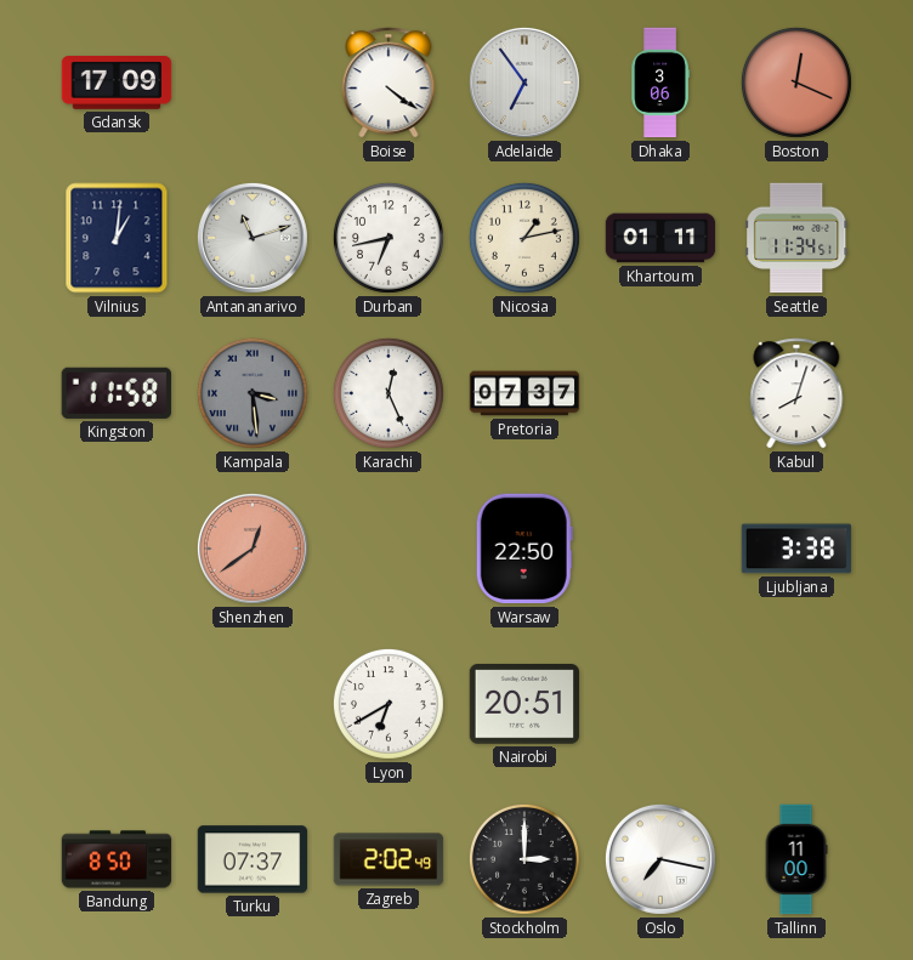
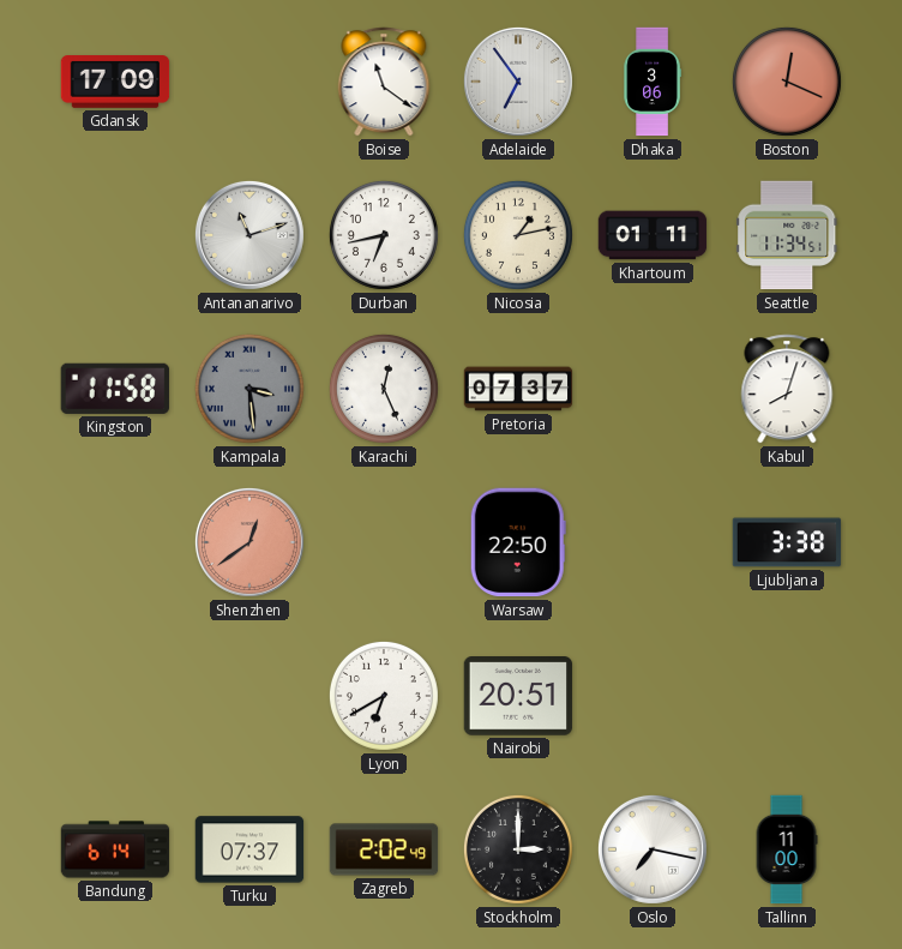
Boise: 4:21 -> 11:21 (384, 82)
Vilnius: 1:01 -> none (117, 238)
Bandung: 8:50 -> 6:14 (115, 849)
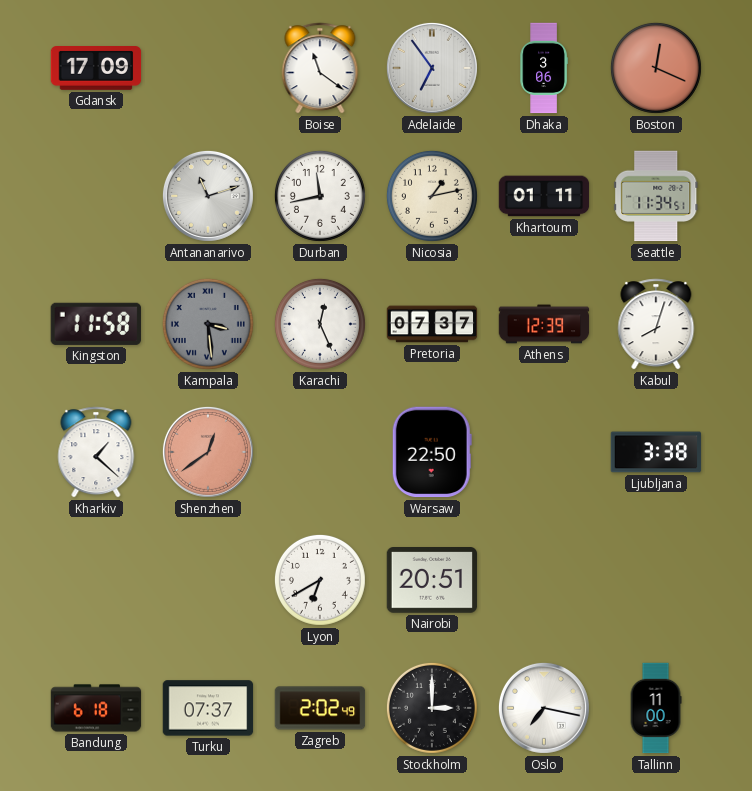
Durban: 6:43 -> 11:43 (320, 196)
Athens: none -> 12:39 (544, 324)
Kharkiv: none -> 1:22 (96, 452)
Bandung: 6:14 -> 6:18 (96, 708)
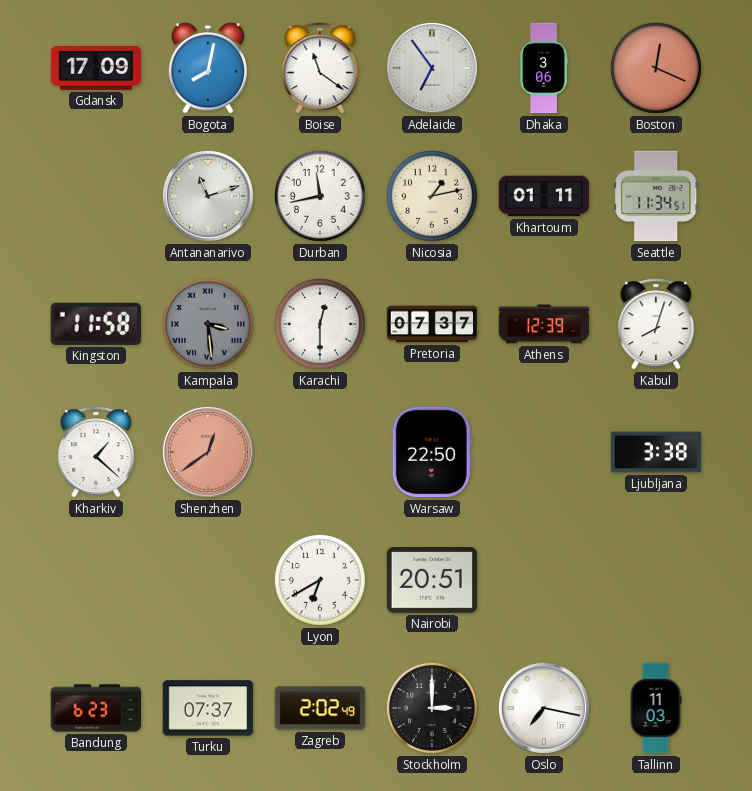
Bogota: none -> 8:02 (208, 68)
Karachi: 12:26 -> 12:30 (320, 324)
Bandung: 6:18 -> 6:23 (96, 708)
Tallinn: 11:00 -> 11:03 (656, 708)
